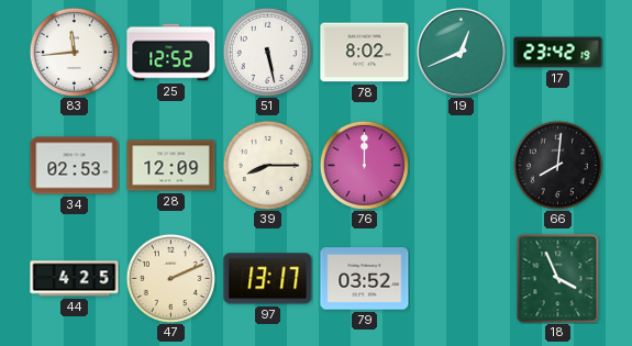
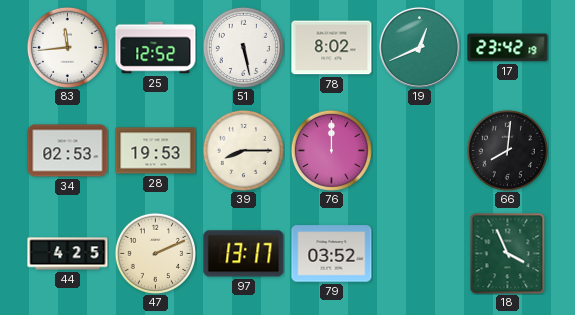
28: 12:09 -> 19:53 (156, 151)
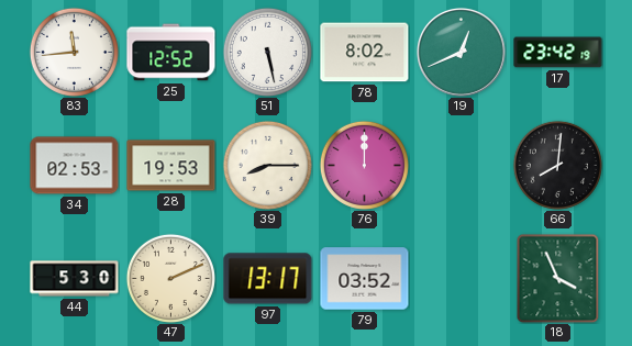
44: 4:25 -> 5:30 (75, 279)
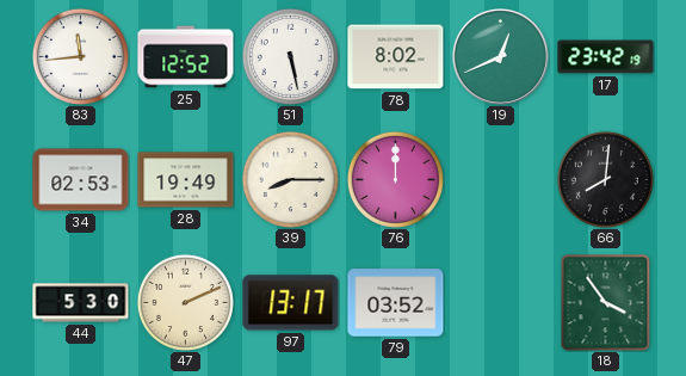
28: 19:53 -> 19:49 (186, 180)
18: 3:56 -> 3:54 (606, 302)
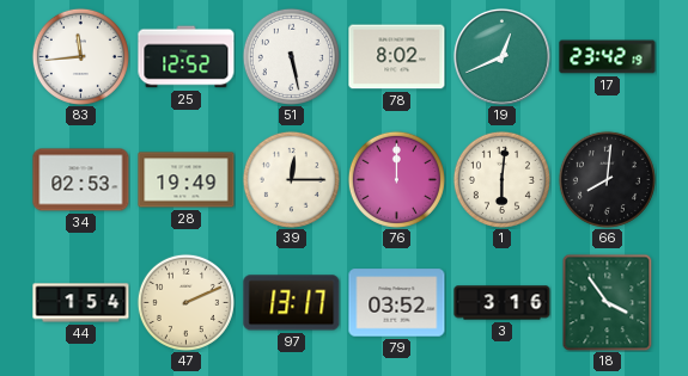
39: 8:15 -> 12:15 (291, 179)
1: none -> 6:01 (501, 179)
44: 5:30 -> 1:54 (81, 303)
3: none -> 3:16 (503, 303)
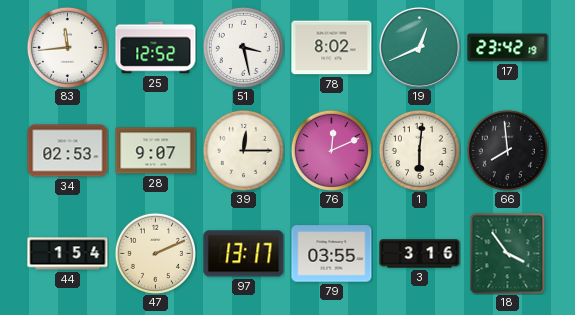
51: 5:28 -> 3:28 (243, 47)
28: 19:49 -> 9:07 (156, 151)
76: 12:00 -> 12:11 (331, 150)
66: 8:01 -> 7:59 (507, 150)
79: 03:52 -> 03:55 (332, 254)
